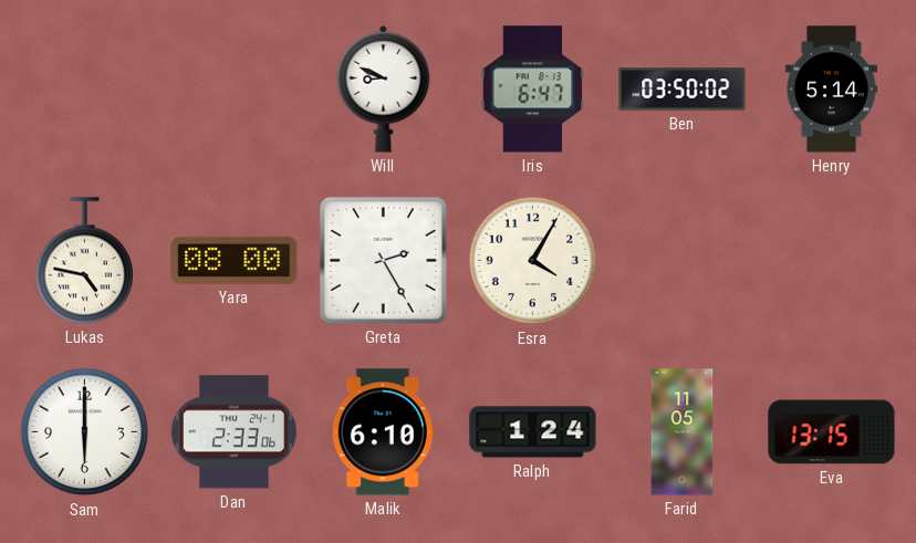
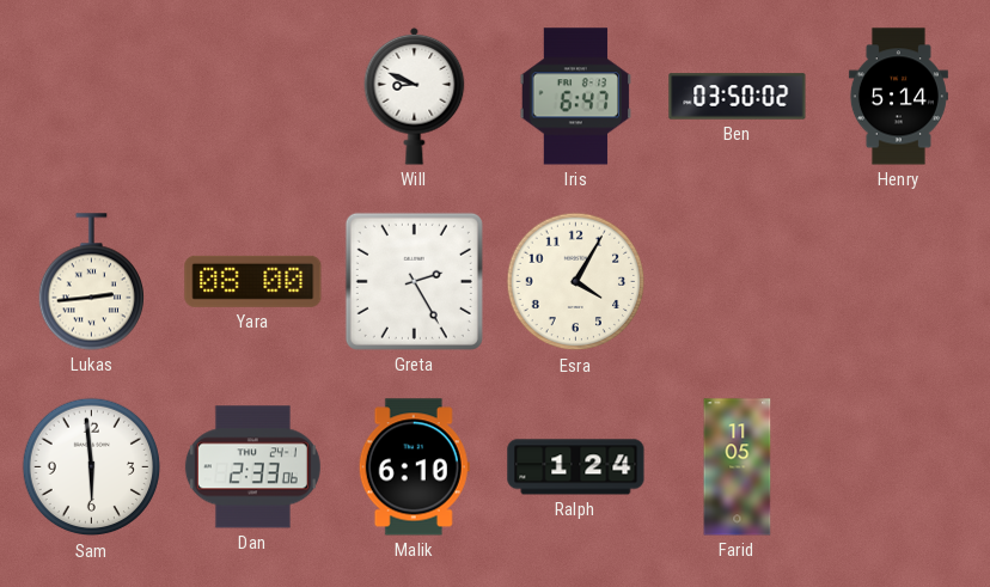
Lukas: 4:47 -> 2:44 (91, 282)
Sam: 6:00 -> 5:59 (92, 467)
Eva: 13:15 -> none (832, 432)
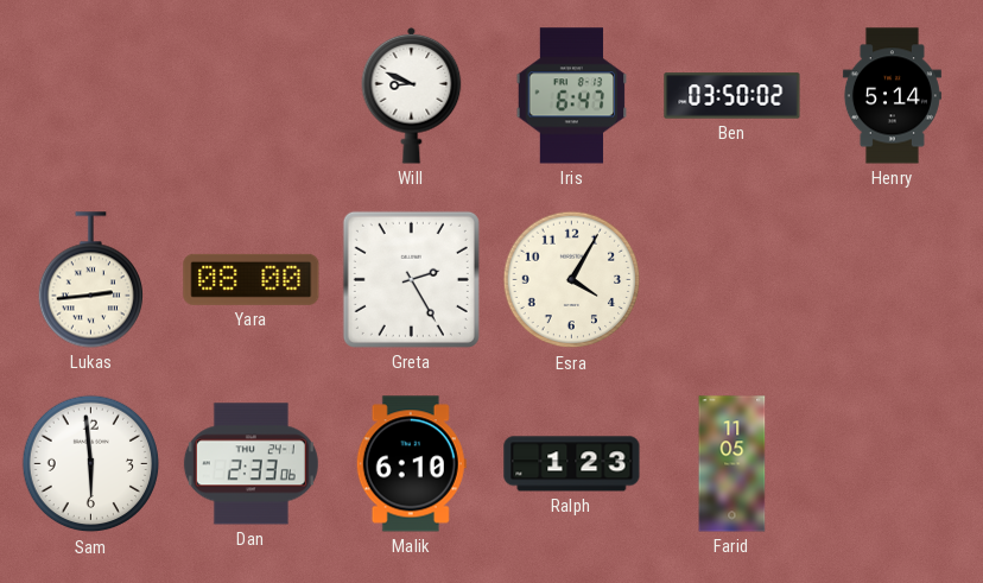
Ralph: 1:24 -> 1:23 (572, 464)
